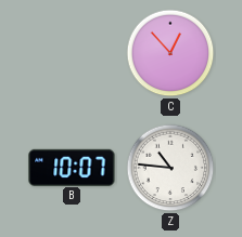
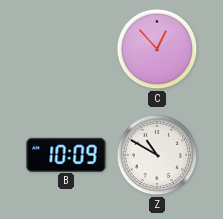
B: 10:07 -> 10:09 (66, 154)
Z: 10:46 -> 10:50 (157, 155)
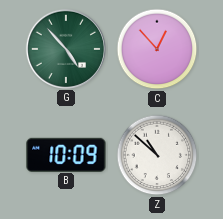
G: none -> 4:53 (65, 48)
Z: 10:50 -> 10:52 (157, 155)
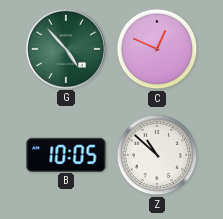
C: 12:53 -> 12:49 (157, 49)
B: 10:09 -> 10:05 (66, 154)
